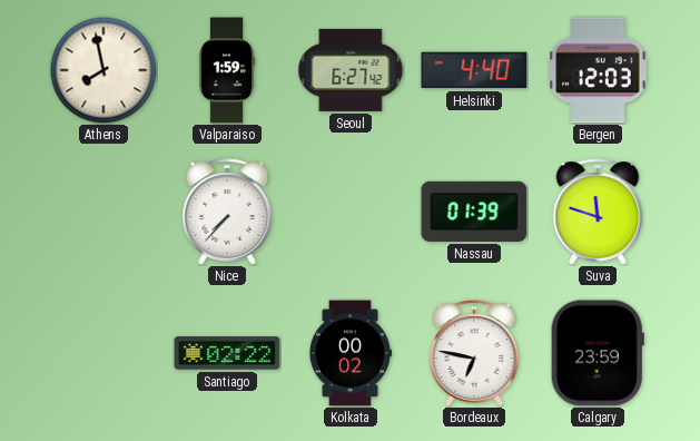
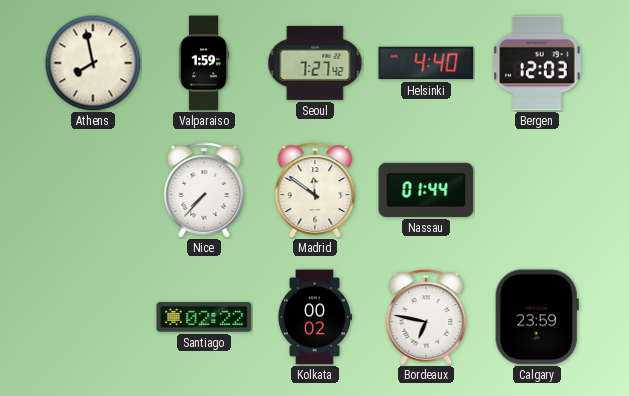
Seoul: 6:27 -> 7:27 (315, 63)
Madrid: none -> 11:51 (315, 190)
Nassau: 01:39 -> 01:44 (426, 190)
Suva: 11:48 -> none (598, 212)
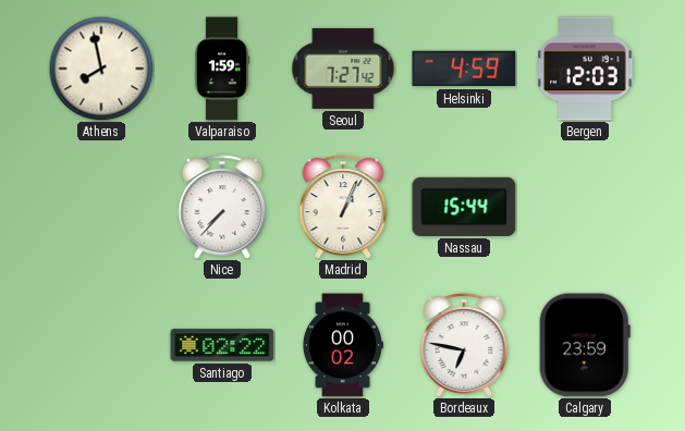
Helsinki: 4:40 -> 4:59 (464, 69)
Madrid: 11:51 -> 1:04 (343, 207)
Nassau: 01:44 -> 15:44 (464, 207)
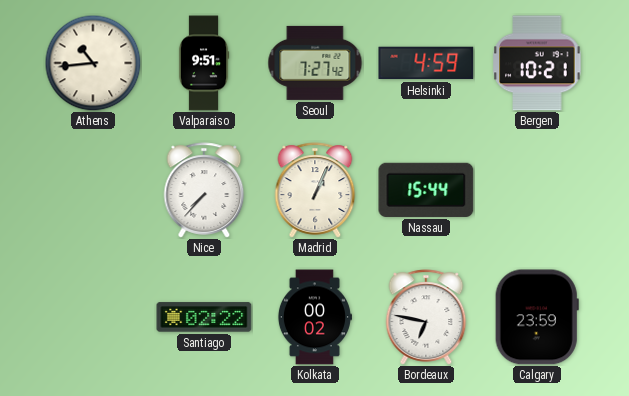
Athens: 7:58 -> 10:44 (93, 63)
Valparaiso: 1:59 -> 9:51 (204, 63)
Bergen: 12:03 -> 10:21 (537, 63)
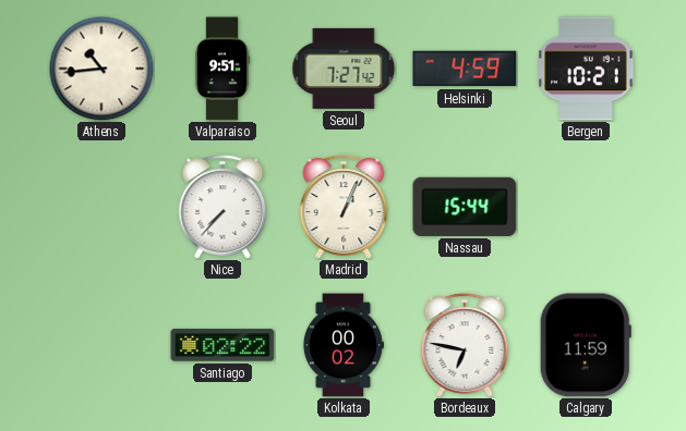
Calgary: 23:59 -> 11:59 (586, 345)
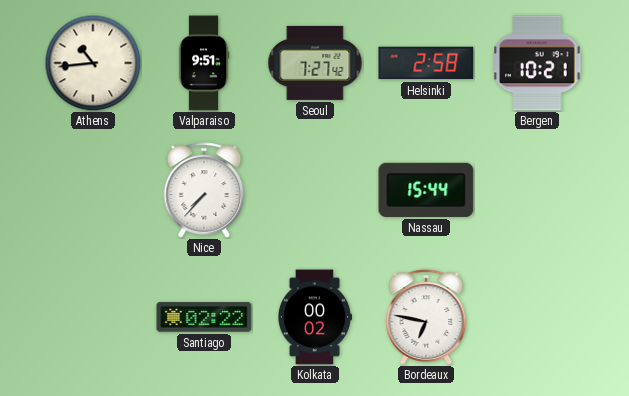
Helsinki: 4:59 -> 2:58 (426, 63)
Madrid: 1:04 -> none (344, 207)
Calgary: 11:59 -> none (586, 345)
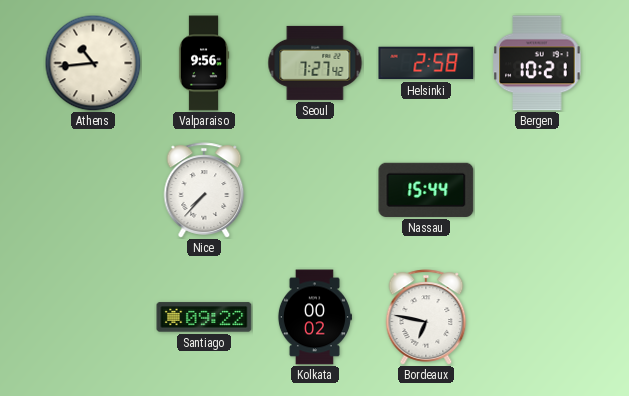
Valparaiso: 9:51 -> 9:56 (204, 63)
Santiago: 02:22 -> 09:22 (204, 317)
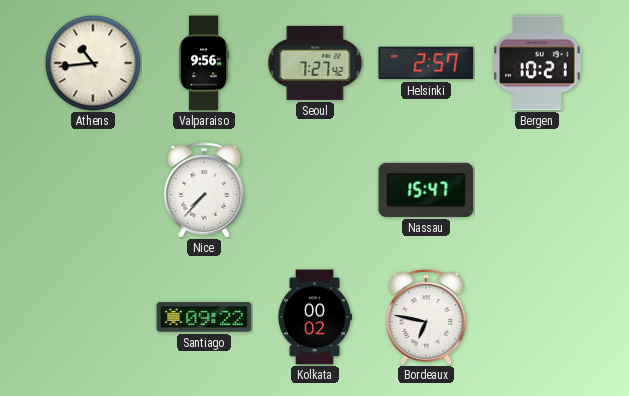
Helsinki: 2:58 -> 2:57 (426, 63)
Nassau: 15:44 -> 15:47 (426, 190)
